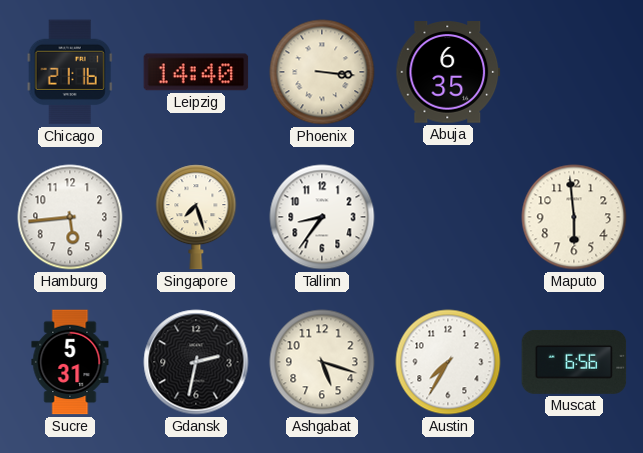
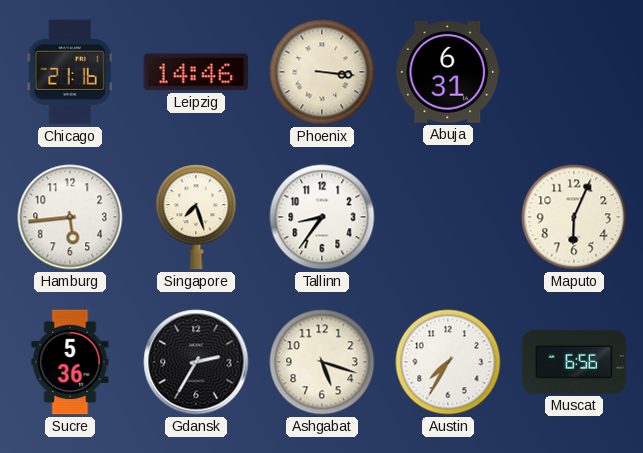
Leipzig: 14:40 -> 14:46 (196, 72)
Abuja: 6:35 -> 6:31 (448, 72)
Maputo: 5:59 -> 6:04 (574, 217)
Sucre: 5:31 -> 5:36 (70, 362)
Gdansk: 2:32 -> 2:35 (196, 362)
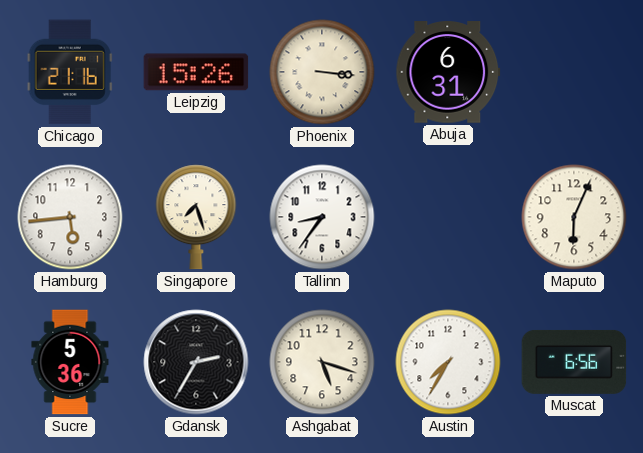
Leipzig: 14:46 -> 15:26 (196, 72)
